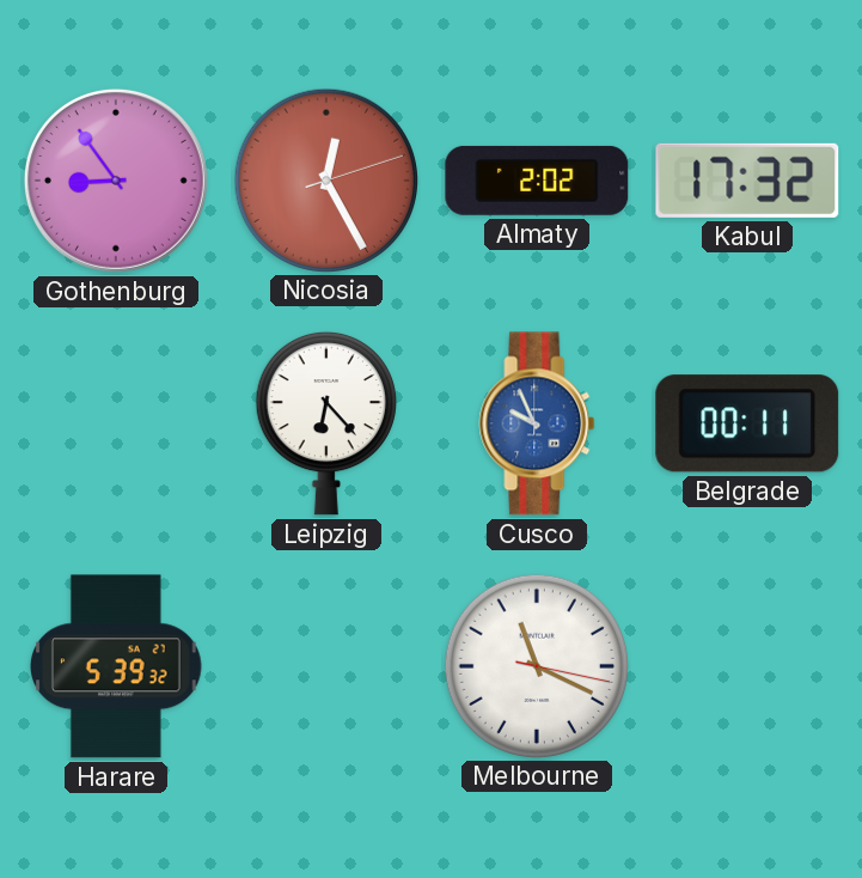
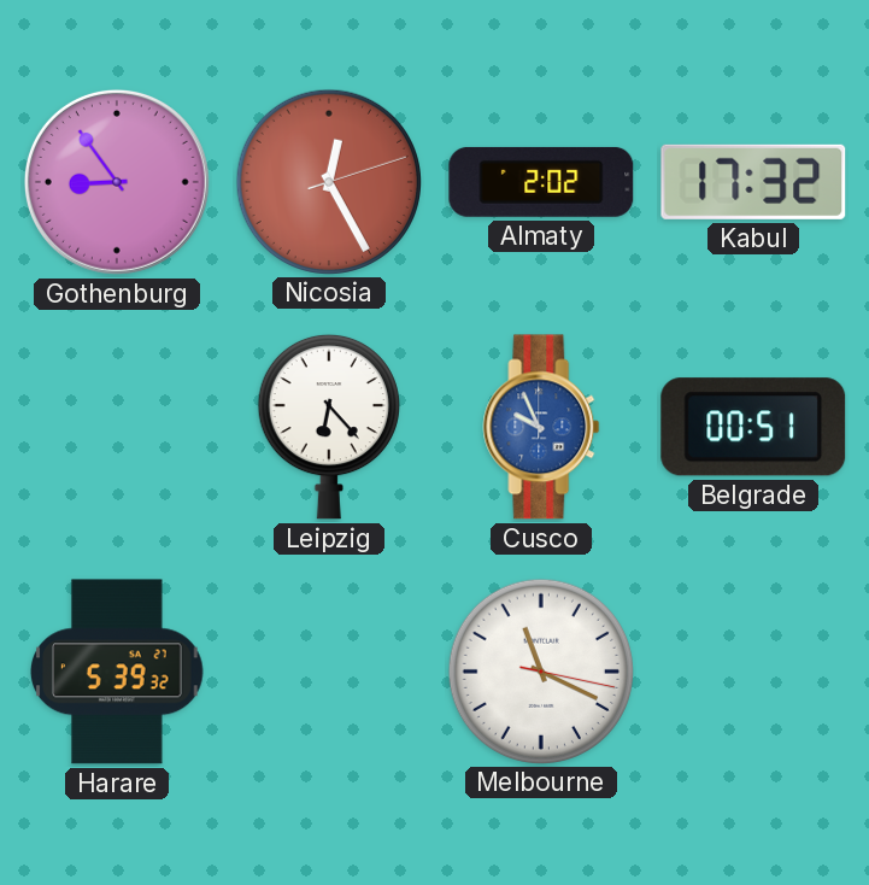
Belgrade: 00:11 -> 00:51 (753, 427)
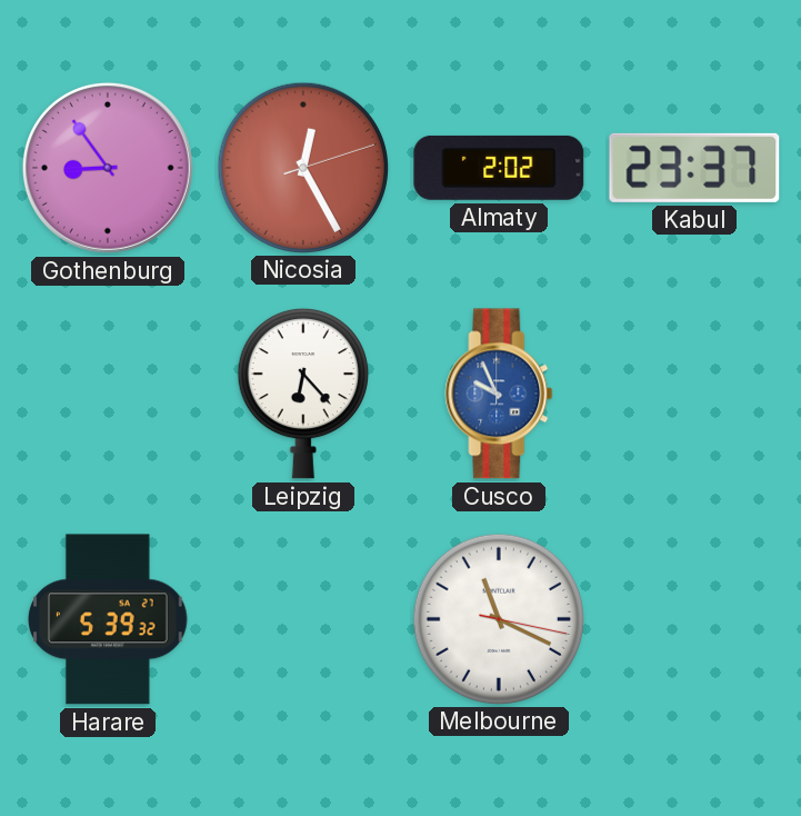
Kabul: 17:32 -> 23:37 (694, 168)
Belgrade: 00:51 -> none (753, 427)
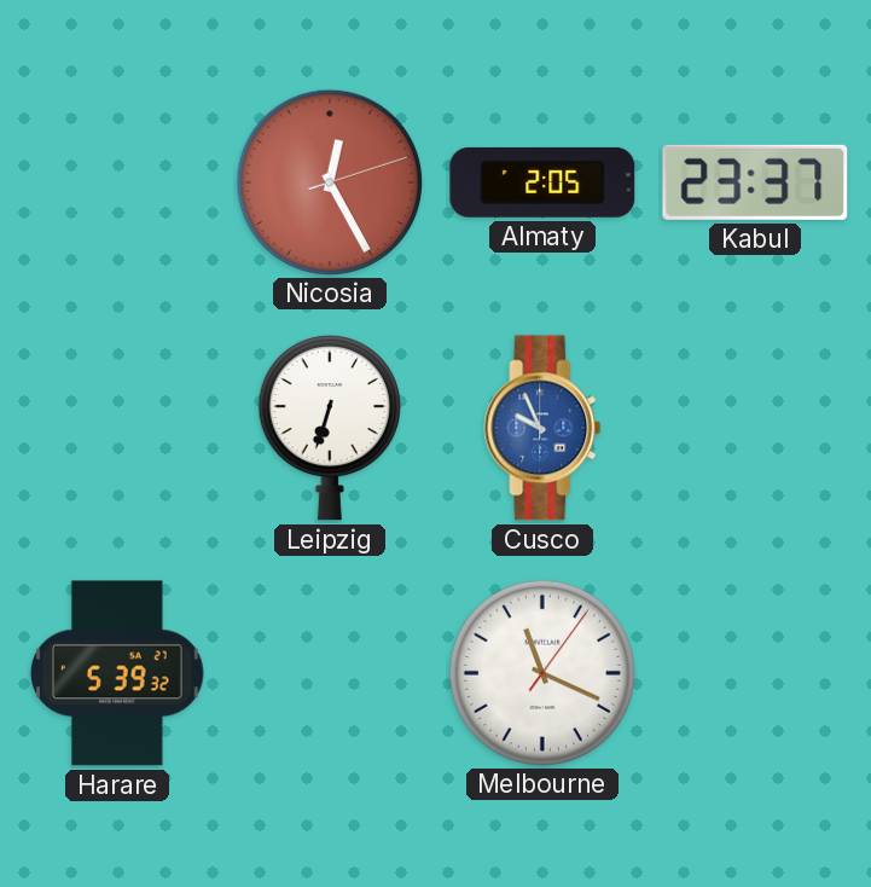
Gothenburg: 8:54 -> none (108, 168)
Almaty: 2:02 -> 2:05 (542, 182)
Leipzig: 6:23 -> 6:33 (330, 428)
Melbourne: 11:19:17 -> 11:19:06 (541, 672)
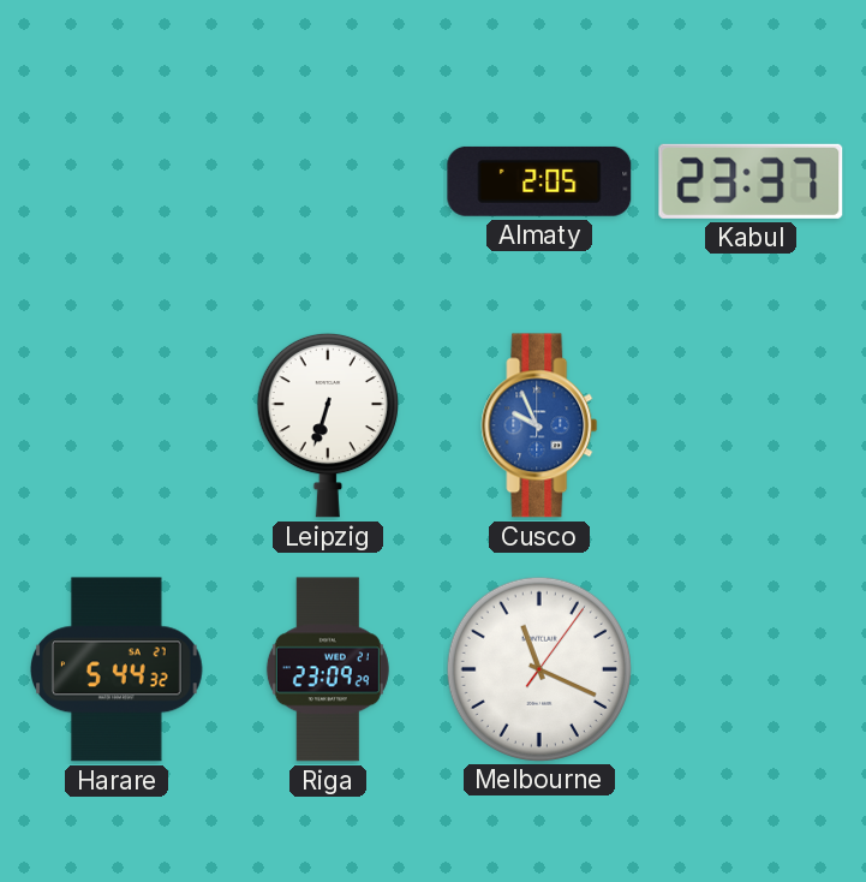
Nicosia: 12:25 -> none (329, 181)
Harare: 5:39 -> 5:44 (117, 669)
Riga: none -> 23:09 (328, 669)
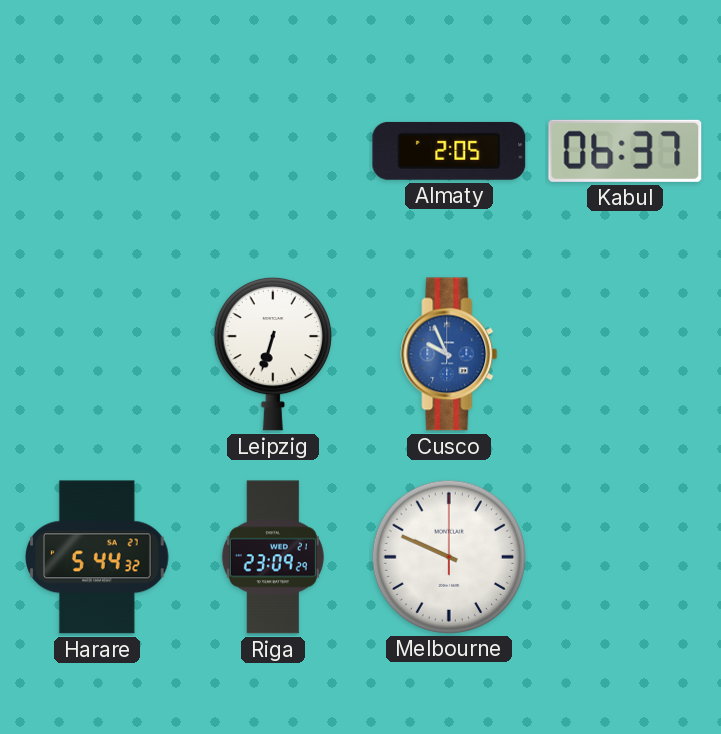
Kabul: 23:37 -> 06:37 (625, 151)
Melbourne: 11:19 -> 9:49 (448, 556)
